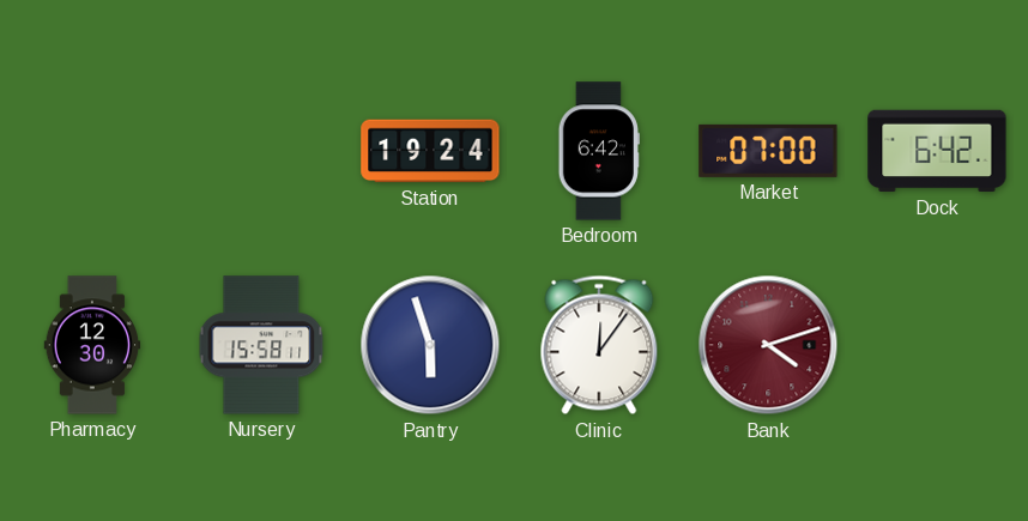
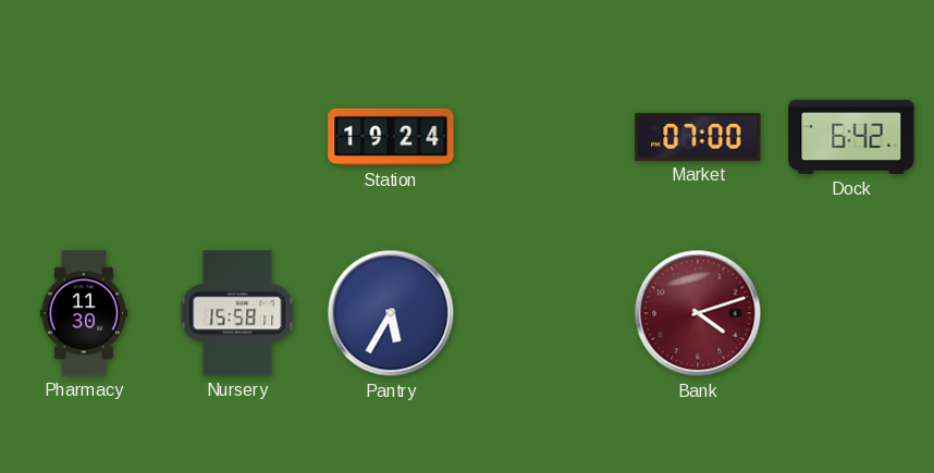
Bedroom: 6:42 -> none (599, 151)
Pharmacy: 12:30 -> 11:30 (84, 313)
Pantry: 5:57 -> 5:35 (391, 313)
Clinic: 12:06 -> none (599, 345)
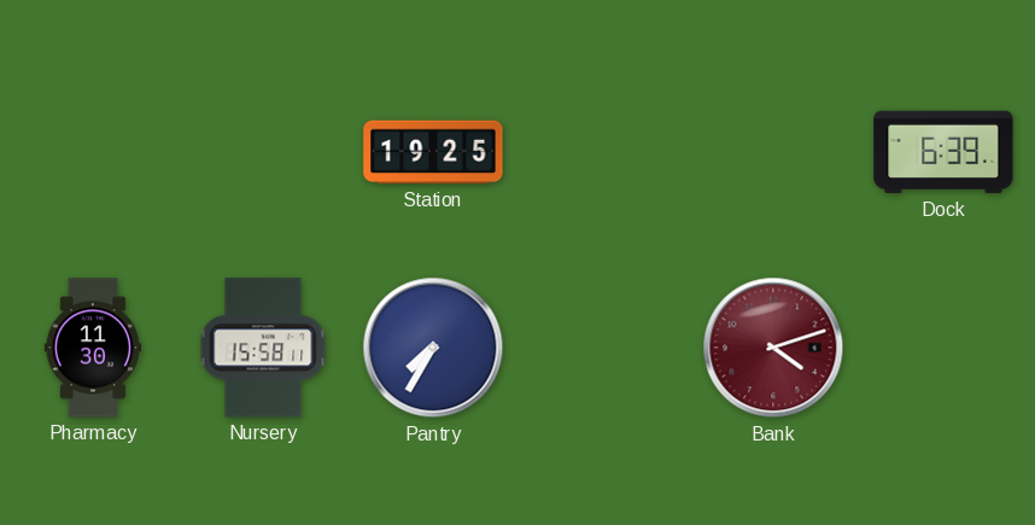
Station: 19:24 -> 19:25 (433, 152)
Market: 07:00 -> none (698, 137)
Dock: 6:42 -> 6:39 (943, 152)
Pantry: 5:35 -> 7:35 (433, 348)
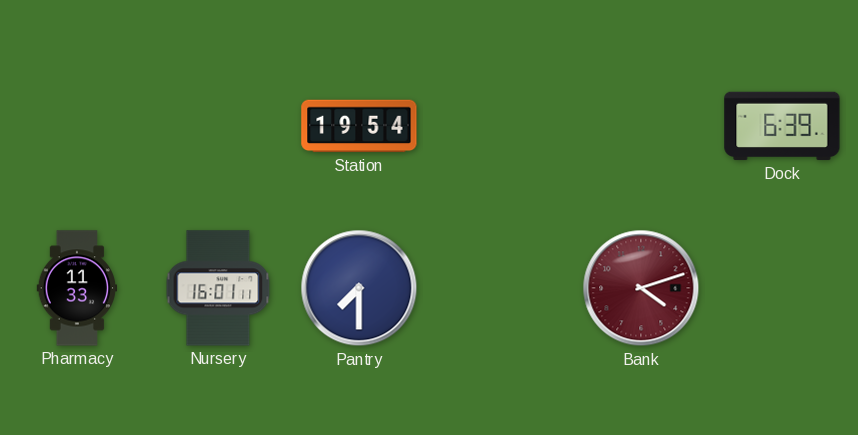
Station: 19:25 -> 19:54 (359, 126)
Pharmacy: 11:30 -> 11:33 (77, 288)
Nursery: 15:58 -> 16:01 (218, 288)
Pantry: 7:35 -> 7:30 (359, 288)
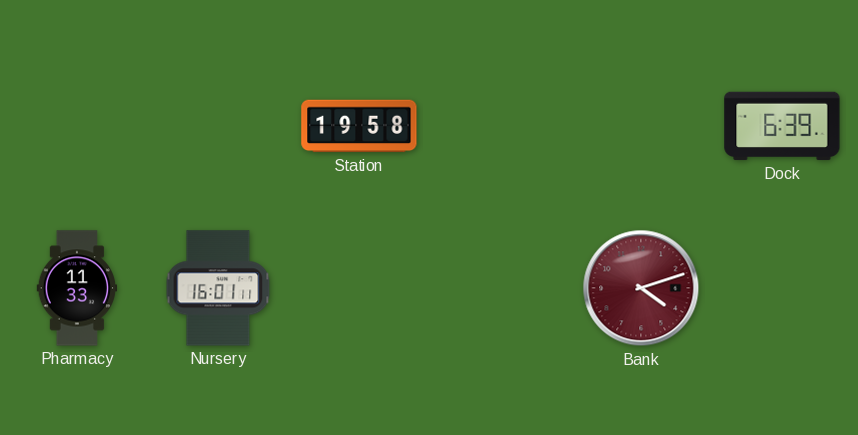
Station: 19:54 -> 19:58 (359, 126)
Pantry: 7:30 -> none (359, 288)
